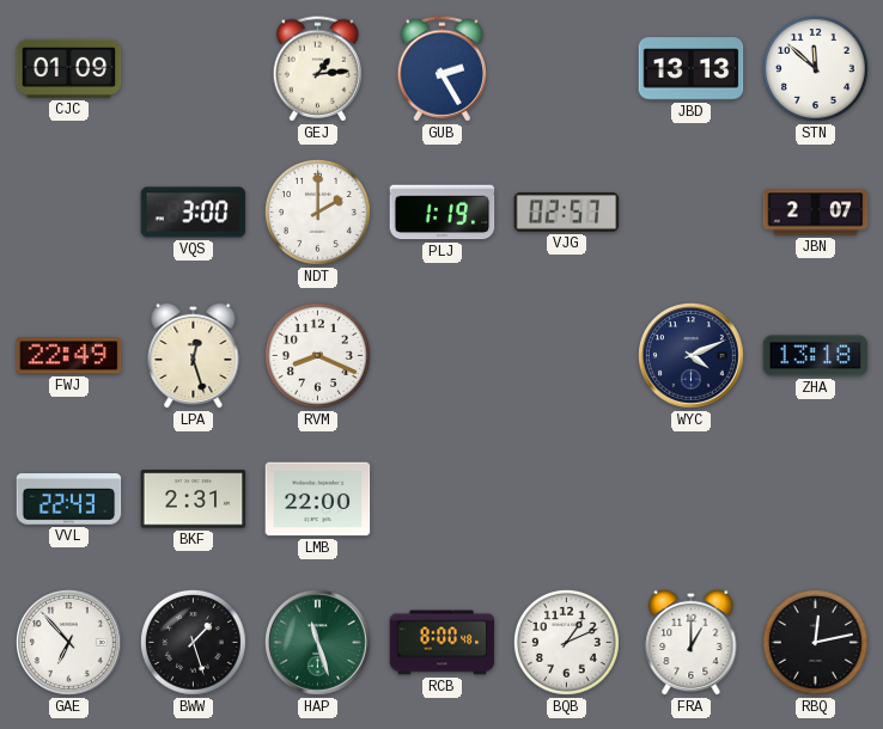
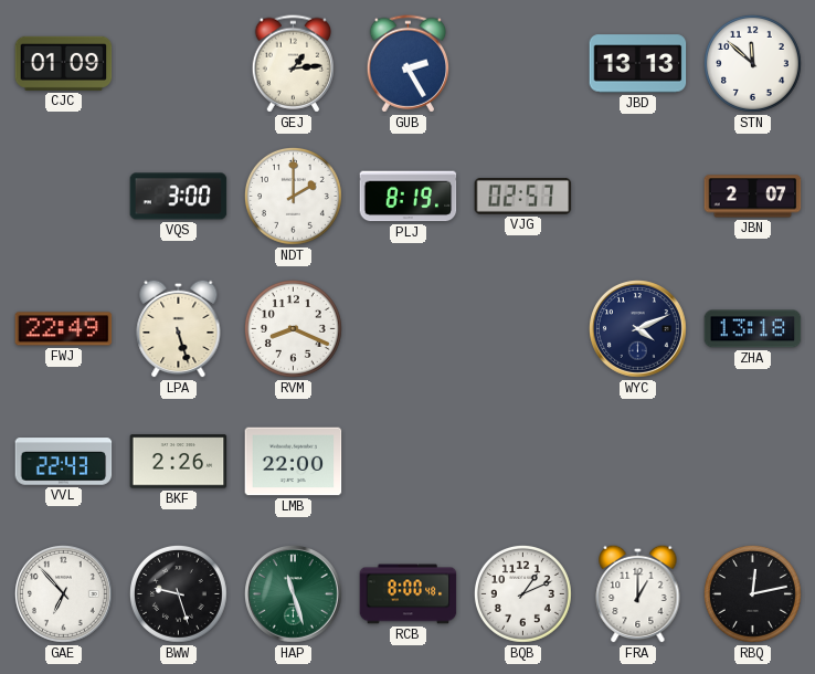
PLJ: 1:19 -> 8:19 (409, 197)
LPA: 12:27 -> 5:27 (179, 328)
BKF: 2:31 -> 2:26 (179, 462)
BWW: 1:27 -> 9:27 (178, 593)
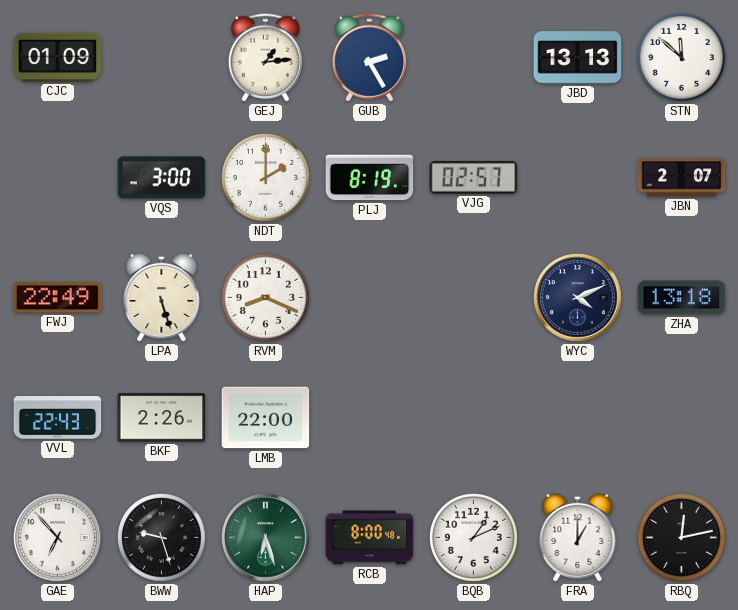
HAP: 11:27 -> 6:27 (266, 538)
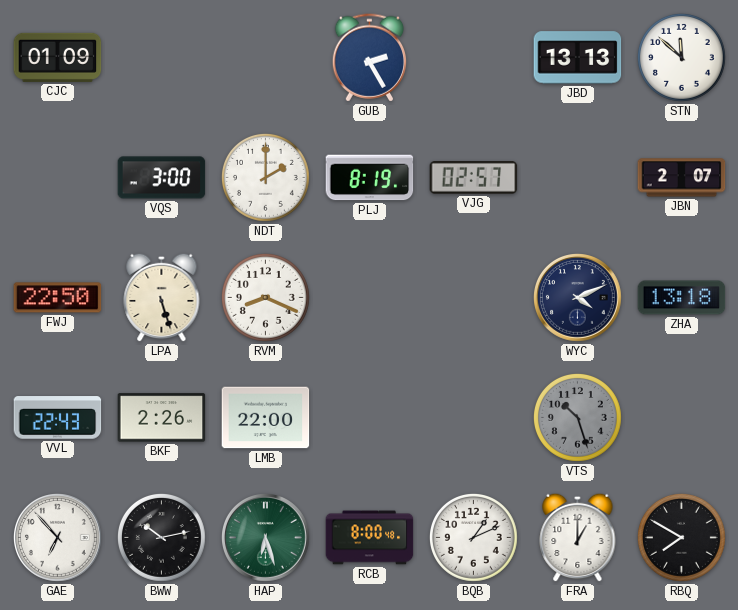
GEJ: 1:14 -> none (265, 58)
FWJ: 22:49 -> 22:50 (58, 298)
VTS: none -> 10:27 (577, 417)
BWW: 9:27 -> 10:13 (161, 537)
RBQ: 12:13 -> 7:50 (681, 537)
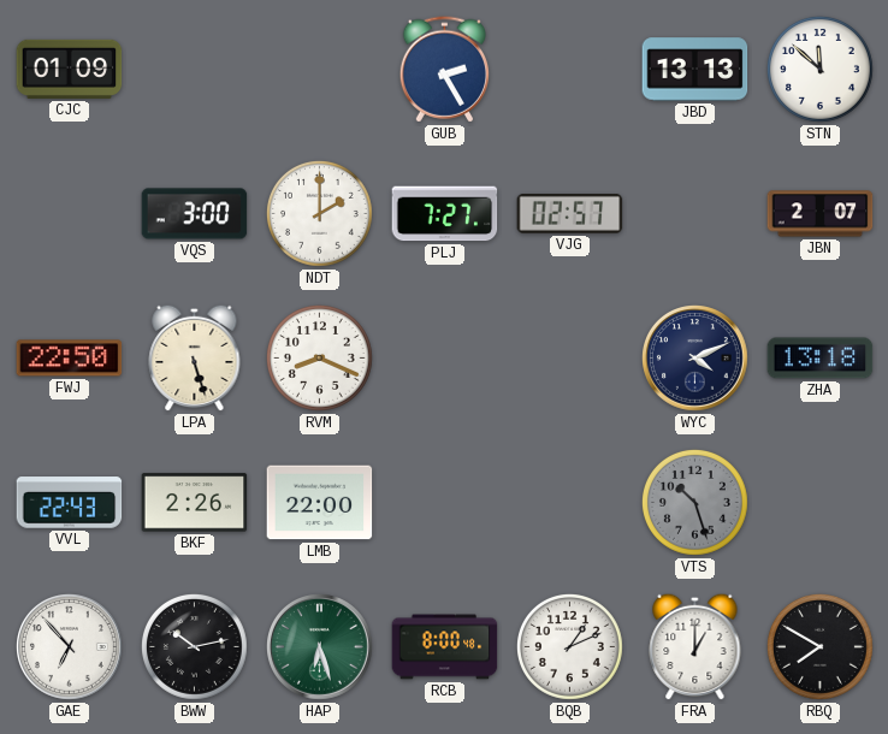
PLJ: 8:19 -> 7:27 (445, 214)
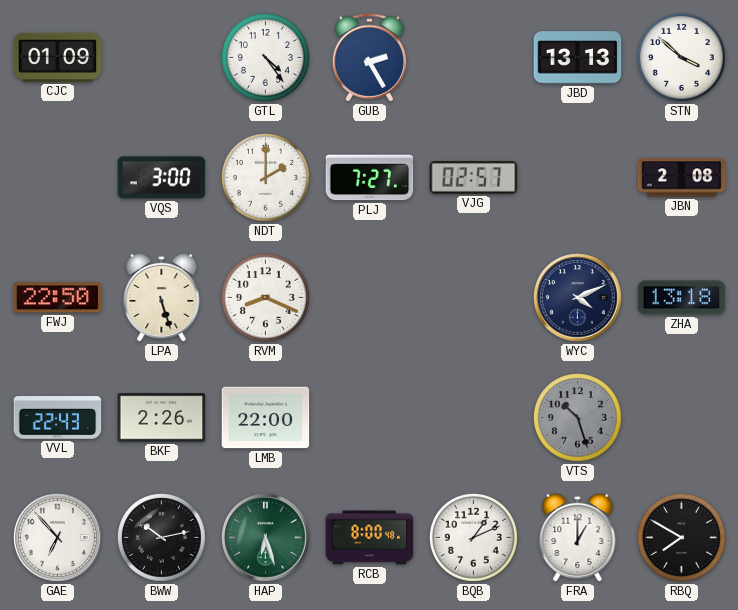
GTL: none -> 4:24 (265, 57)
STN: 11:52 -> 3:52 (681, 57)
JBN: 2:07 -> 2:08 (682, 178)
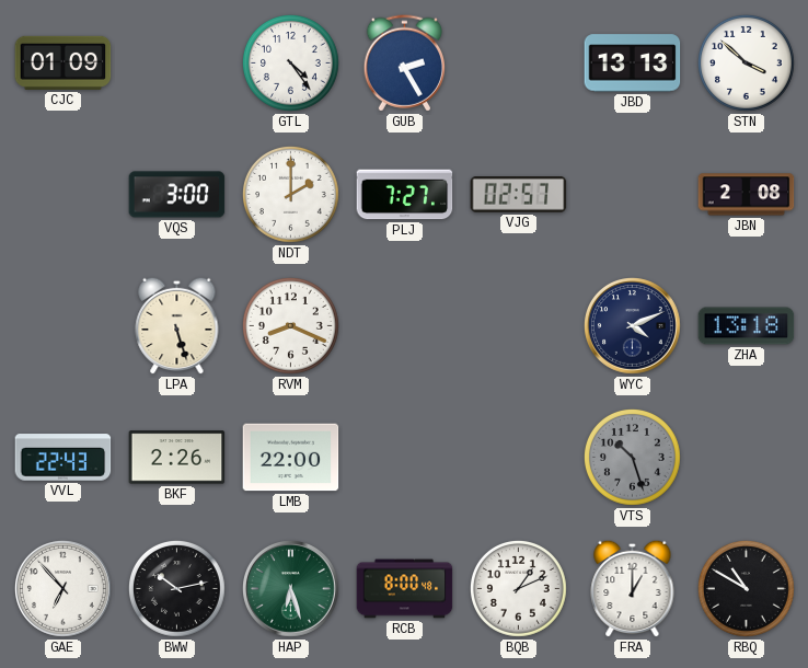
FWJ: 22:50 -> none (58, 298)
RBQ: 7:50 -> 10:50 (746, 588)
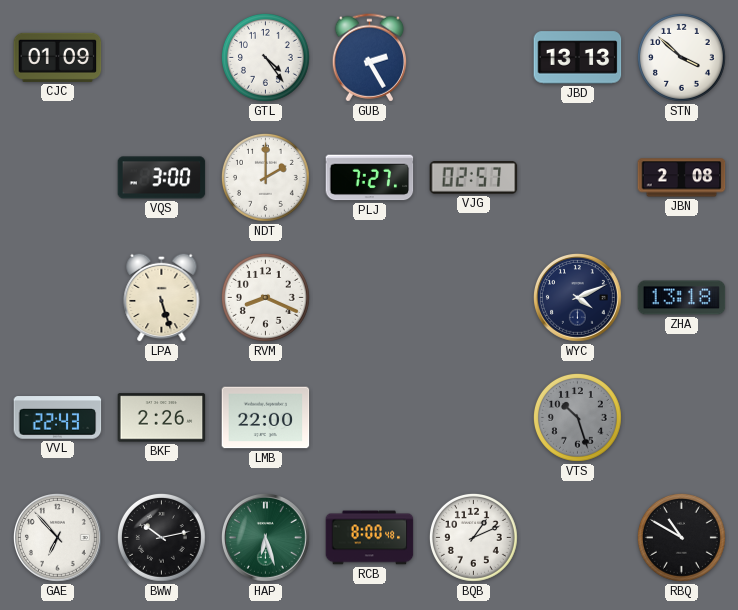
FRA: 1:00 -> none (633, 588)
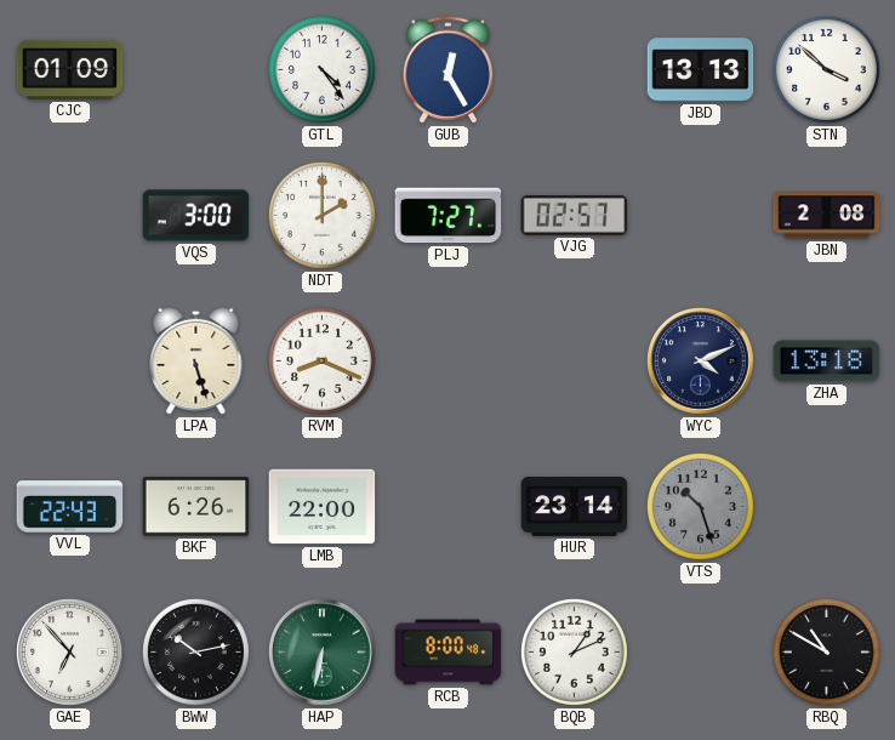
GUB: 2:25 -> 12:25 (447, 70)
BKF: 2:26 -> 6:26 (196, 507)
HUR: none -> 23:14 (575, 506)
HAP: 6:27 -> 6:32 (323, 653)
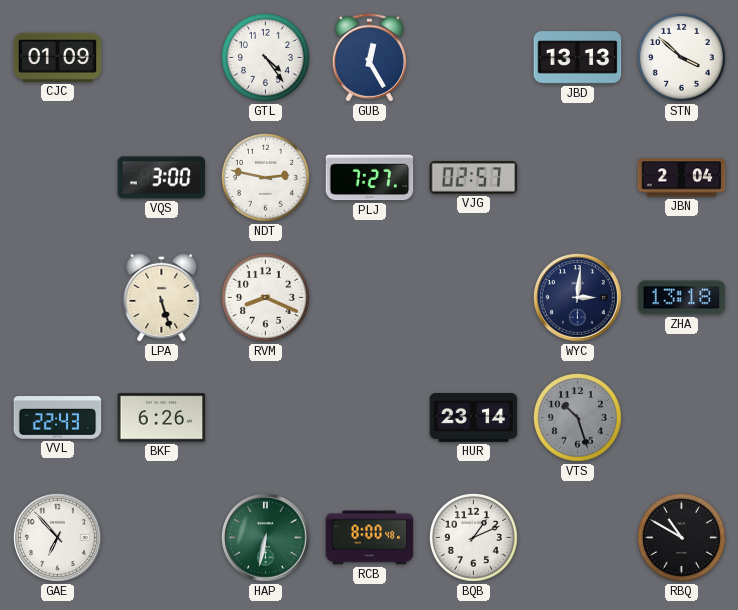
NDT: 2:00 -> 2:47 (265, 177)
JBN: 2:08 -> 2:04 (682, 178)
WYC: 4:11 -> 3:01 (578, 298)
LMB: 22:00 -> none (323, 507)
BWW: 10:13 -> none (195, 651)
